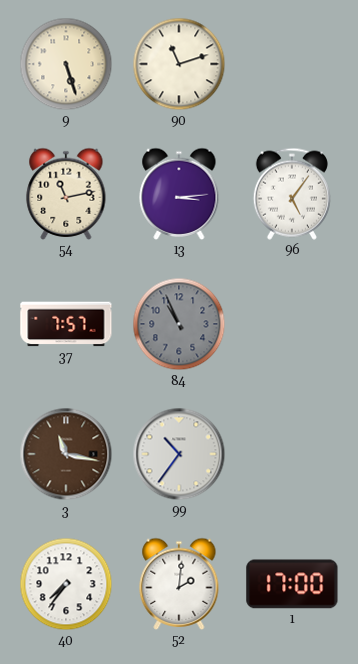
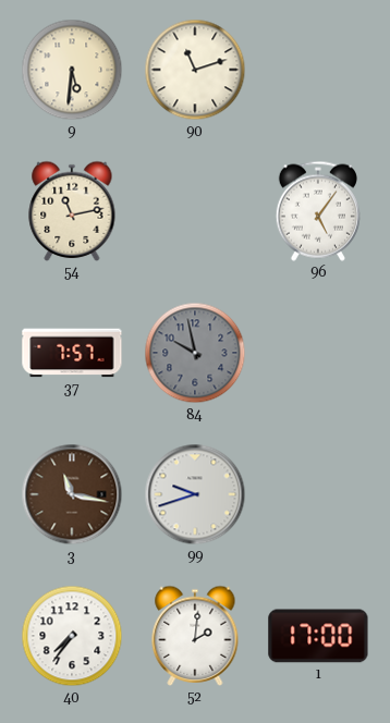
9: 5:27 -> 5:31 (72, 70)
13: 3:14 -> none (179, 194)
84: 10:56 -> 9:58 (195, 353)
99: 10:36 -> 9:42 (195, 494)
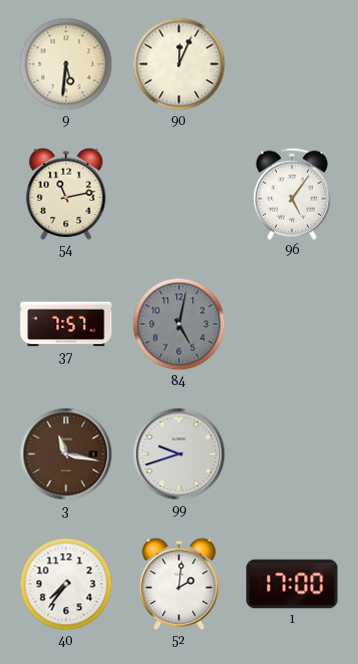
90: 11:12 -> 12:04 (179, 64)
84: 9:58 -> 5:02 (179, 324)
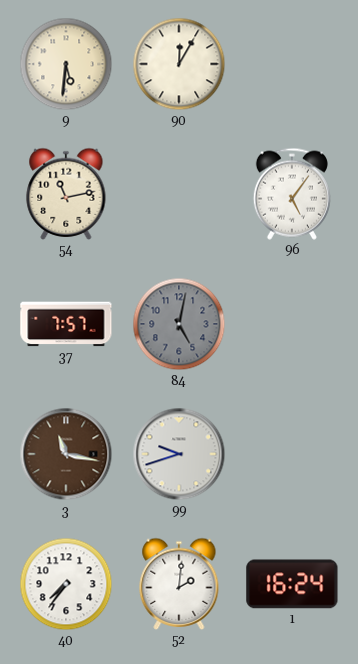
90: 12:04 -> 12:05 (179, 64)
1: 17:00 -> 16:24 (292, 584)
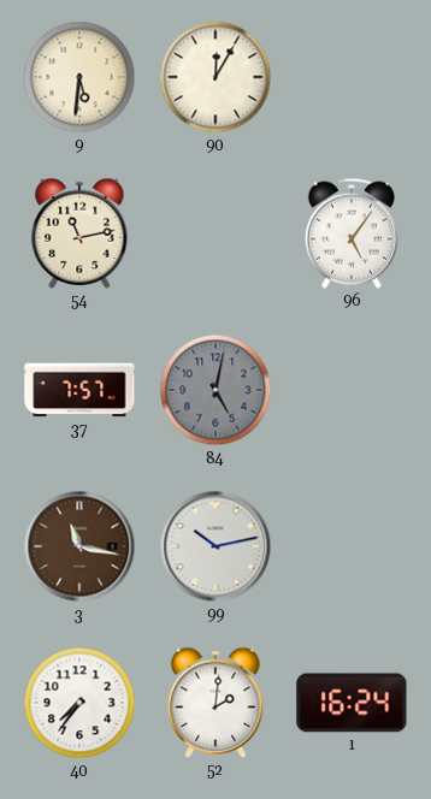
99: 9:42 -> 10:13 (215, 546)
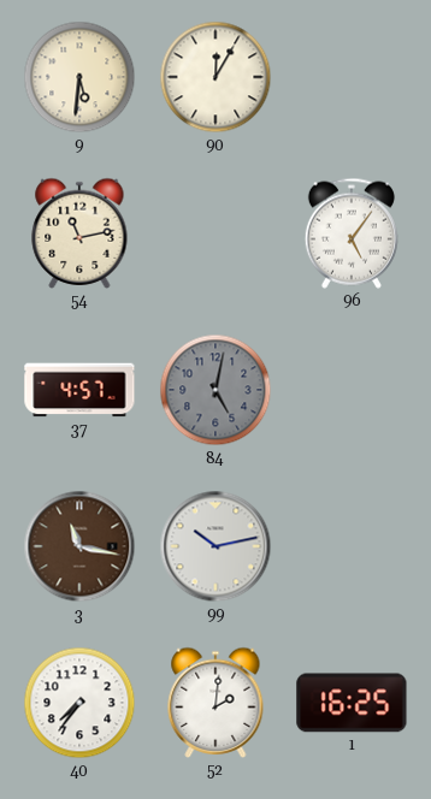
37: 7:57 -> 4:57 (79, 390)
1: 16:24 -> 16:25 (352, 703)
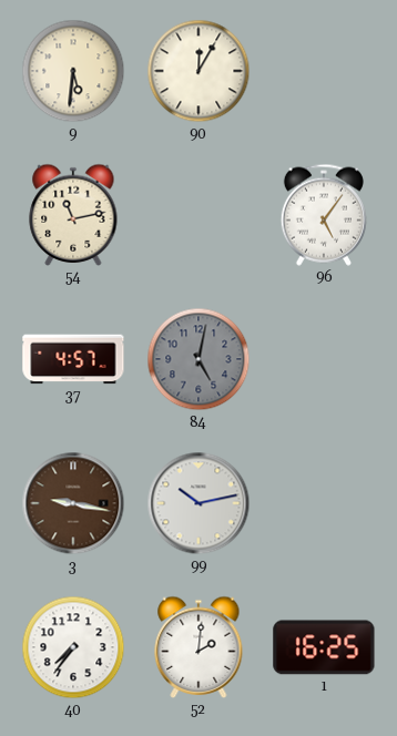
3: 11:17 -> 9:17 (73, 503)
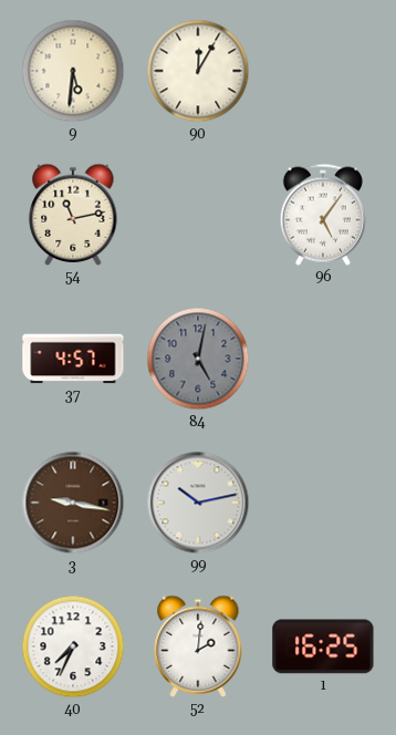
40: 7:36 -> 7:34 (73, 646)
